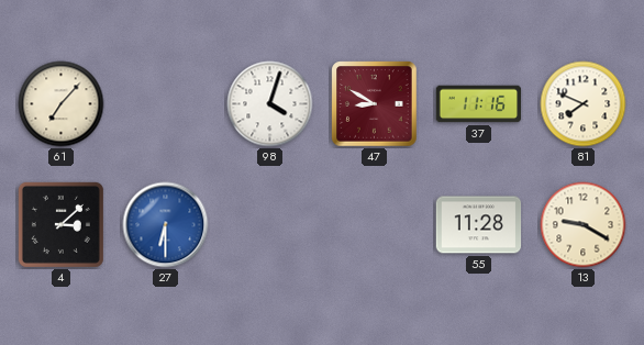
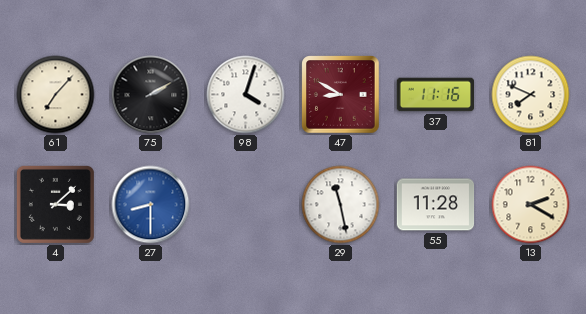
75: none -> 2:10 (151, 95)
27: 6:30 -> 8:30 (151, 205)
29: none -> 11:28 (341, 205)
13: 9:20 -> 2:20 (531, 205)
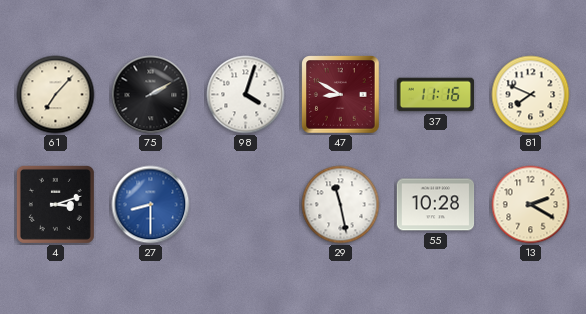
4: 3:08 -> 3:12 (55, 204)
55: 11:28 -> 10:28 (436, 205)
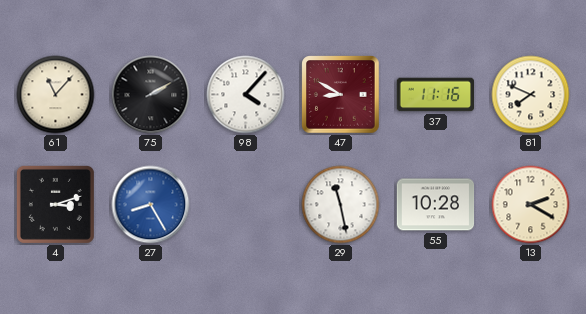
61: 7:07 -> 11:07 (56, 95)
98: 4:03 -> 4:07 (246, 95)
27: 8:30 -> 8:25 (151, 205)
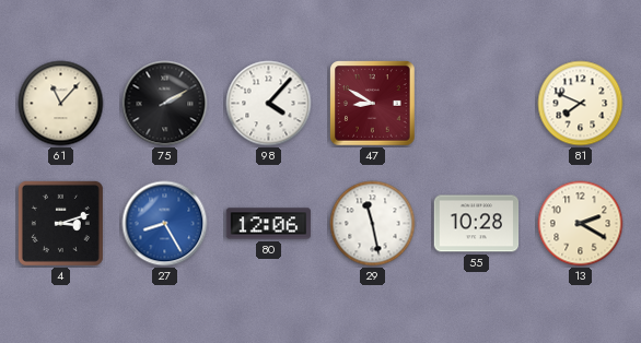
37: 11:16 -> none (436, 95)
80: none -> 12:06 (269, 224)
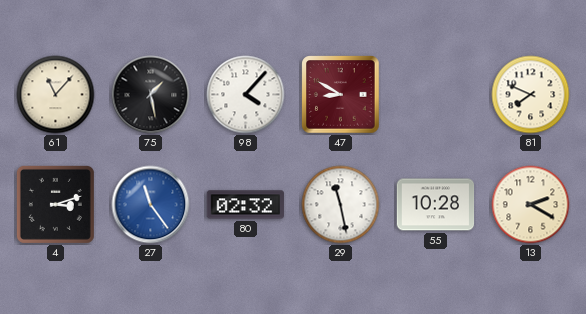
75: 2:10 -> 1:28 (151, 95)
27: 8:25 -> 11:24 (151, 205)
80: 12:06 -> 02:32 (246, 205)
